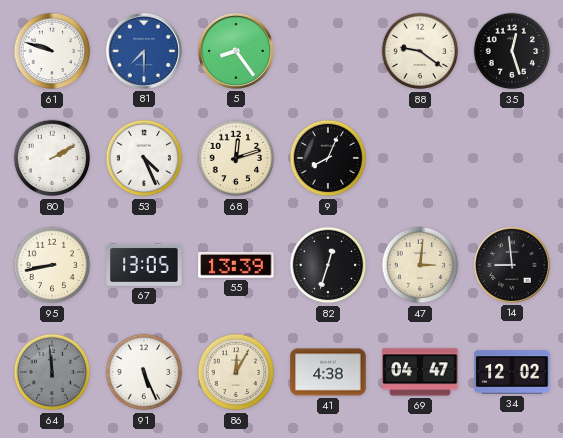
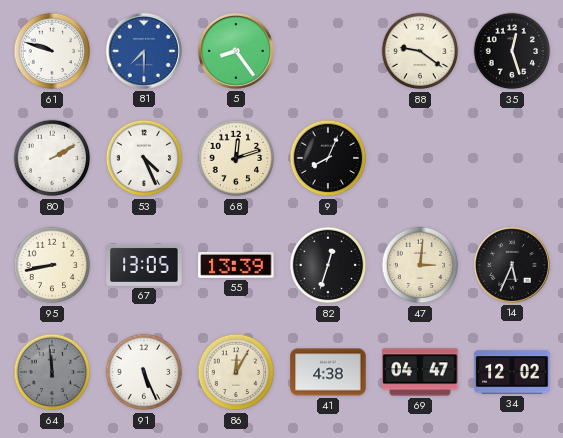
14: 8:59 -> 5:34 (512, 265)
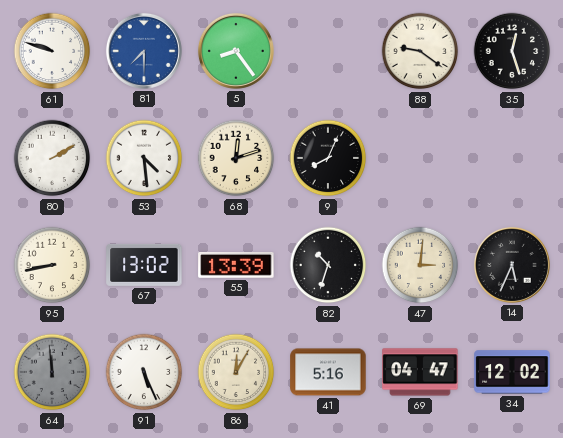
53: 4:26 -> 4:29 (144, 158)
67: 13:05 -> 13:02 (144, 265)
82: 12:33 -> 10:33 (328, 265)
41: 4:38 -> 5:16 (328, 372)
